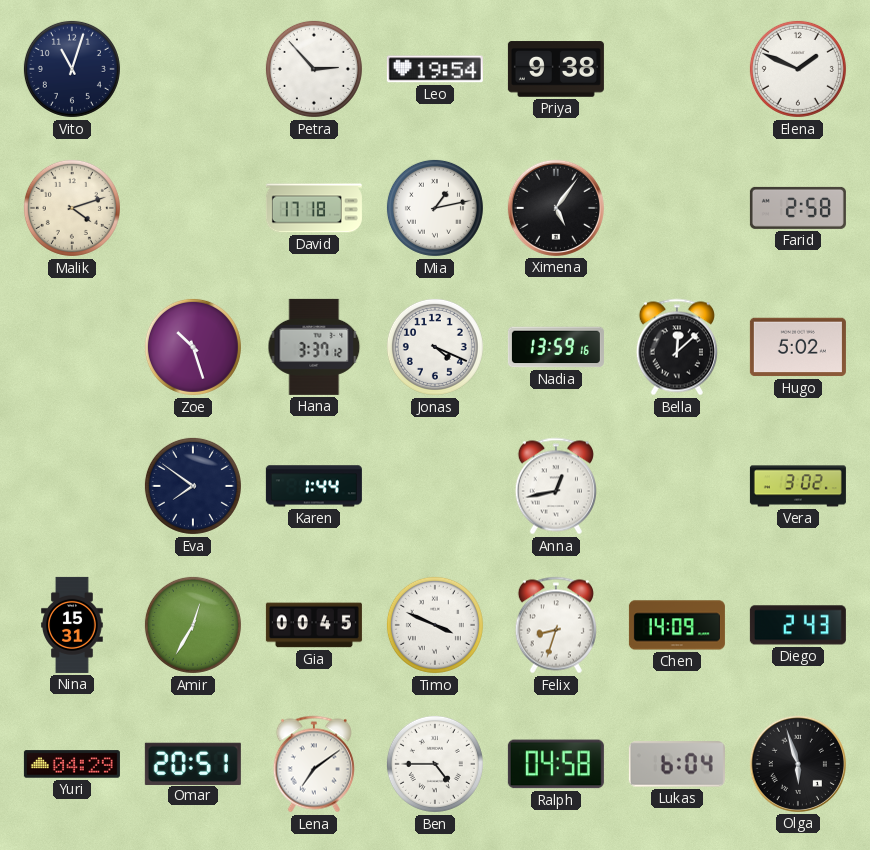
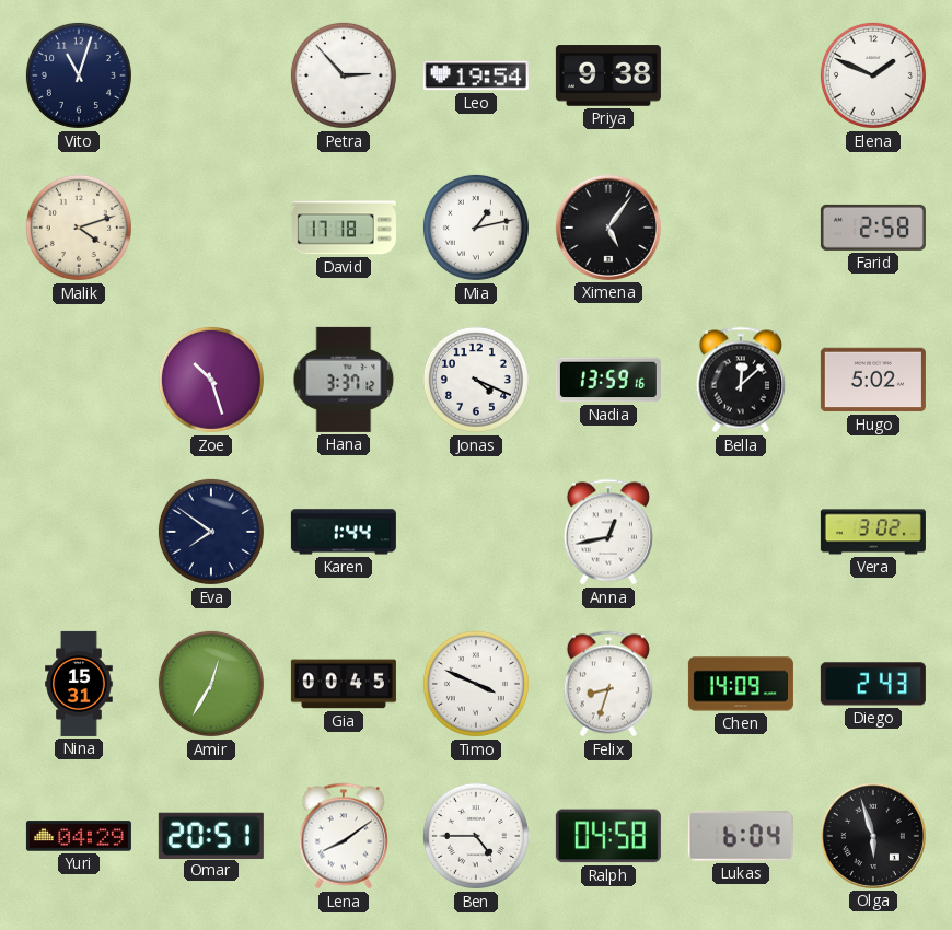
Lena: 7:09 -> 8:09 (344, 836)
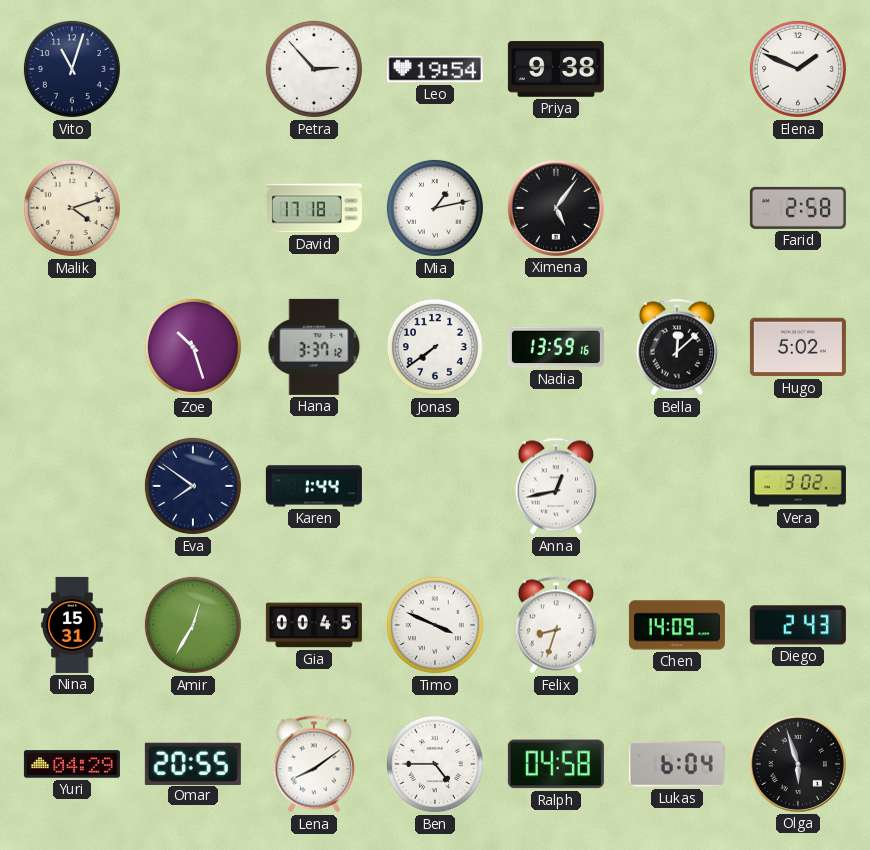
Jonas: 4:19 -> 7:39 (435, 347)
Omar: 20:51 -> 20:55 (193, 763)
